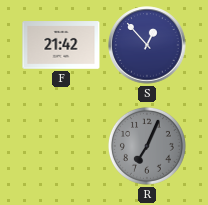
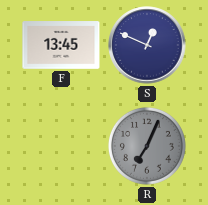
F: 21:42 -> 13:45 (61, 45)
S: 12:53 -> 12:49 (147, 45)
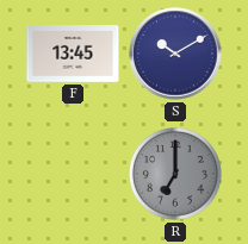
S: 12:49 -> 10:10 (175, 54)
R: 7:04 -> 7:00 (175, 174)
